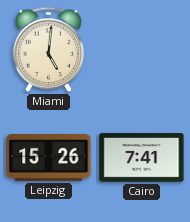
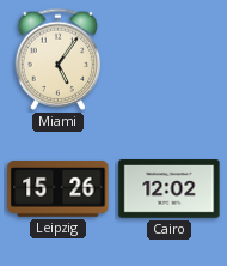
Miami: 5:01 -> 5:06 (59, 59)
Cairo: 7:41 -> 12:02 (170, 189)
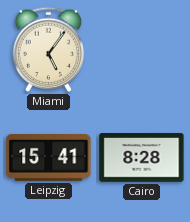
Leipzig: 15:26 -> 15:41 (49, 157)
Cairo: 12:02 -> 8:28 (142, 158)
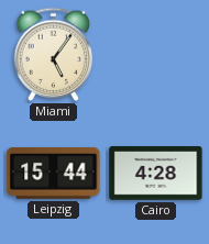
Leipzig: 15:41 -> 15:44 (54, 173)
Cairo: 8:28 -> 4:28 (156, 174)
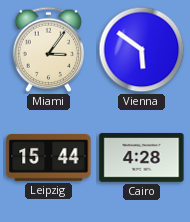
Miami: 5:06 -> 3:06 (49, 49)
Vienna: none -> 5:51 (142, 50)
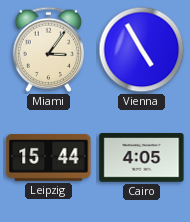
Vienna: 5:51 -> 4:55 (142, 50)
Cairo: 4:28 -> 4:05 (142, 158)
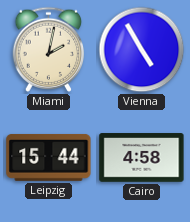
Miami: 3:06 -> 2:02 (49, 49)
Cairo: 4:05 -> 4:58 (142, 158)
